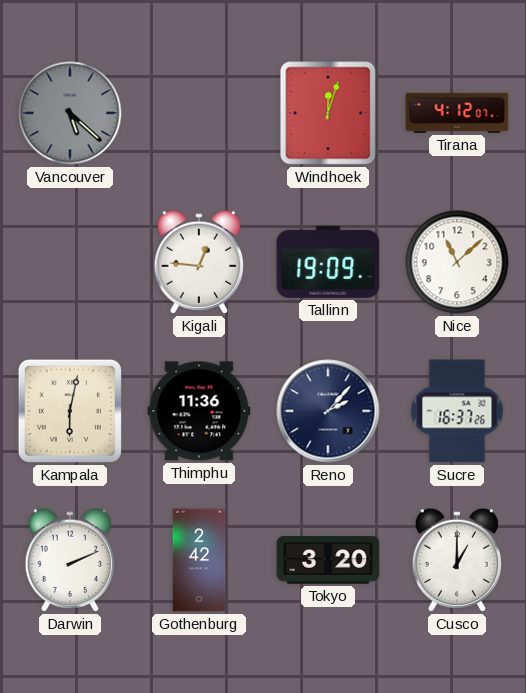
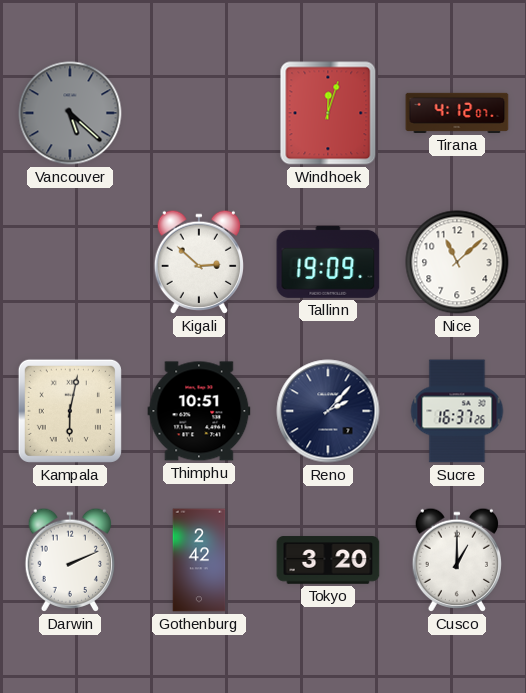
Kigali: 12:46 -> 2:52 (198, 262)
Thimphu: 11:36 -> 10:51 (199, 411)
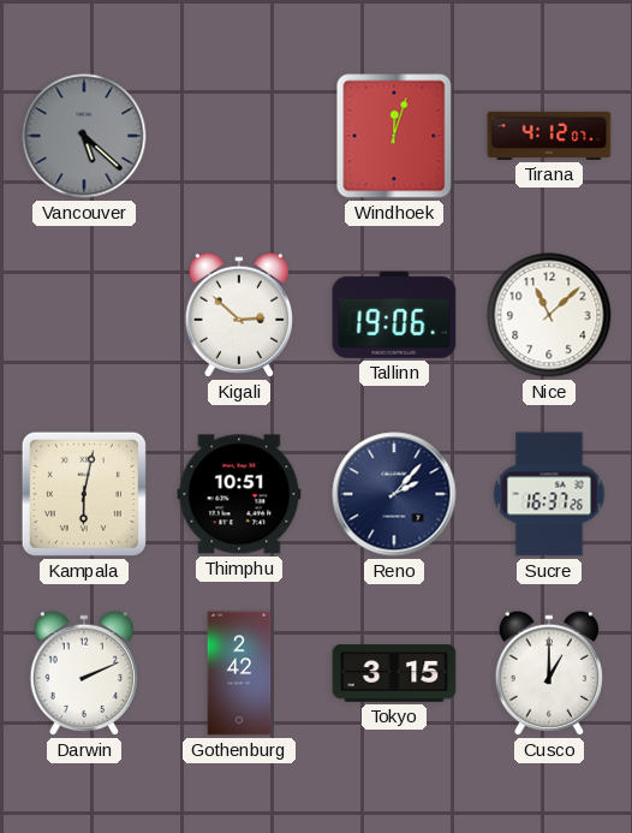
Tallinn: 19:09 -> 19:06 (394, 315)
Tokyo: 3:20 -> 3:15 (394, 673)
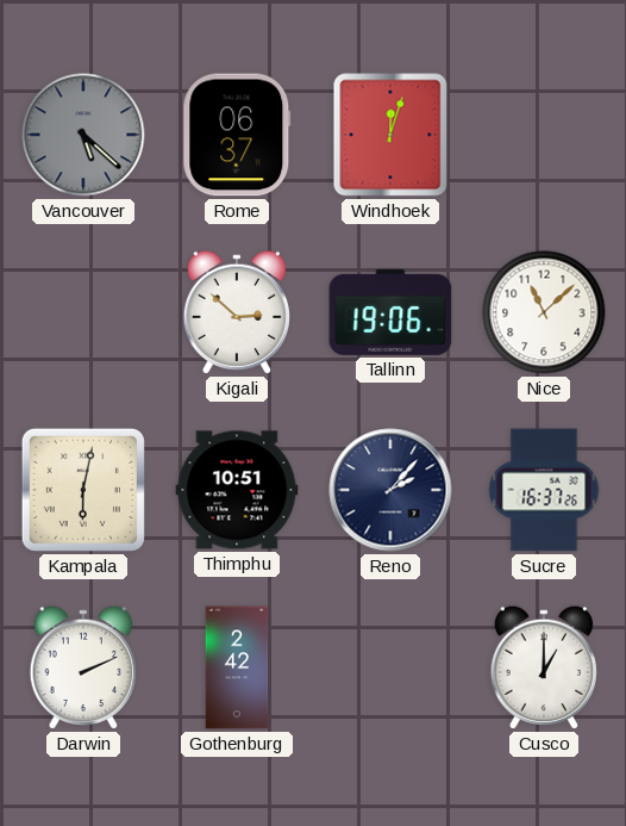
Rome: none -> 06:37 (237, 135)
Tirana: 4:12 -> none (549, 136)
Tokyo: 3:15 -> none (394, 673)
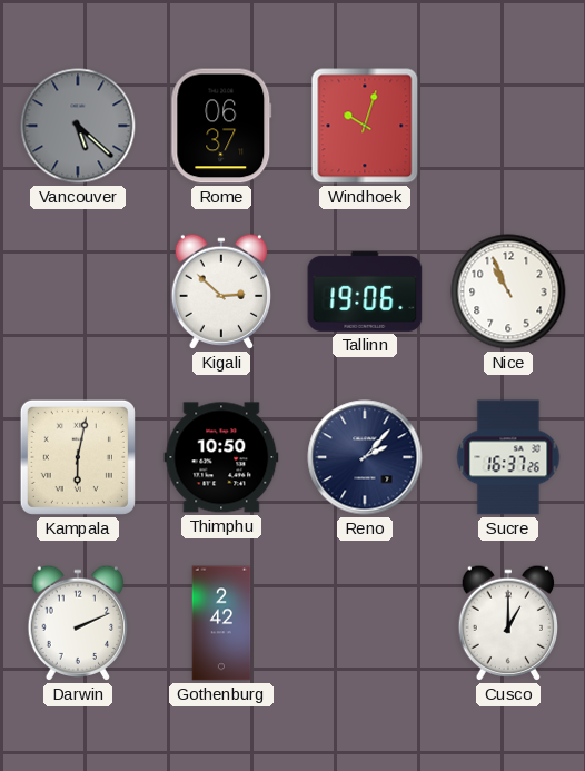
Windhoek: 12:03 -> 10:03 (365, 126)
Nice: 11:08 -> 10:56 (508, 291)
Thimphu: 10:51 -> 10:50 (221, 457)
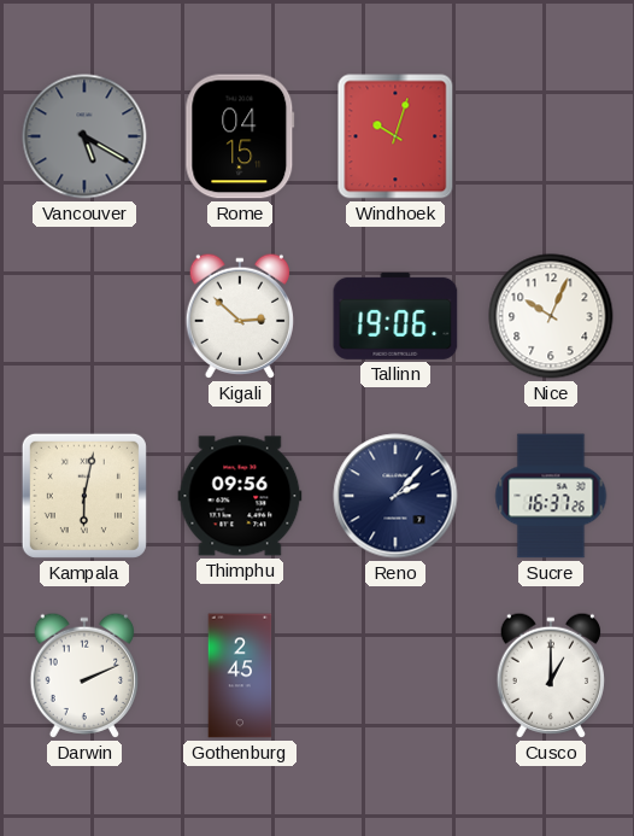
Vancouver: 5:22 -> 5:20 (84, 136)
Rome: 06:37 -> 04:15 (240, 136)
Nice: 10:56 -> 10:04 (551, 316)
Thimphu: 10:50 -> 09:56 (240, 496)
Gothenburg: 2:42 -> 2:45 (240, 676)
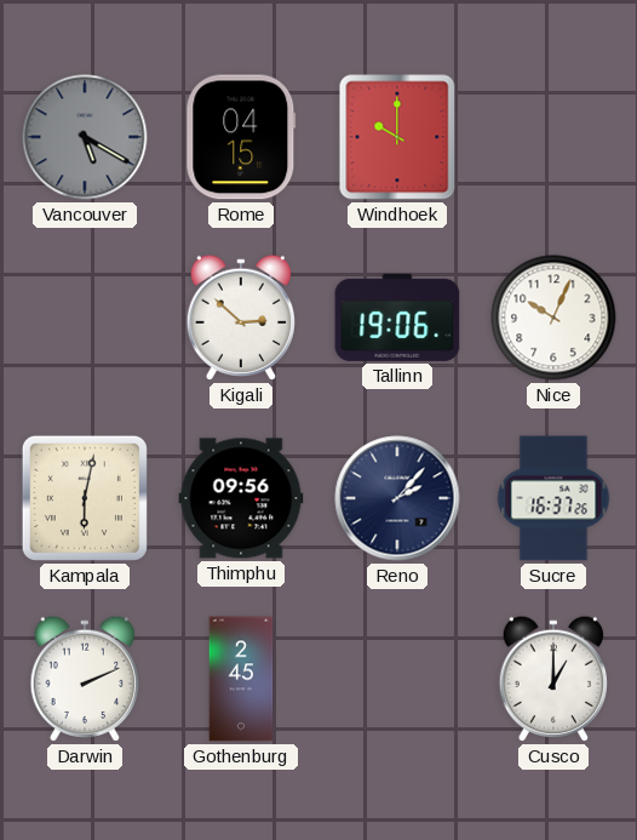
Windhoek: 10:03 -> 10:00 (397, 137)
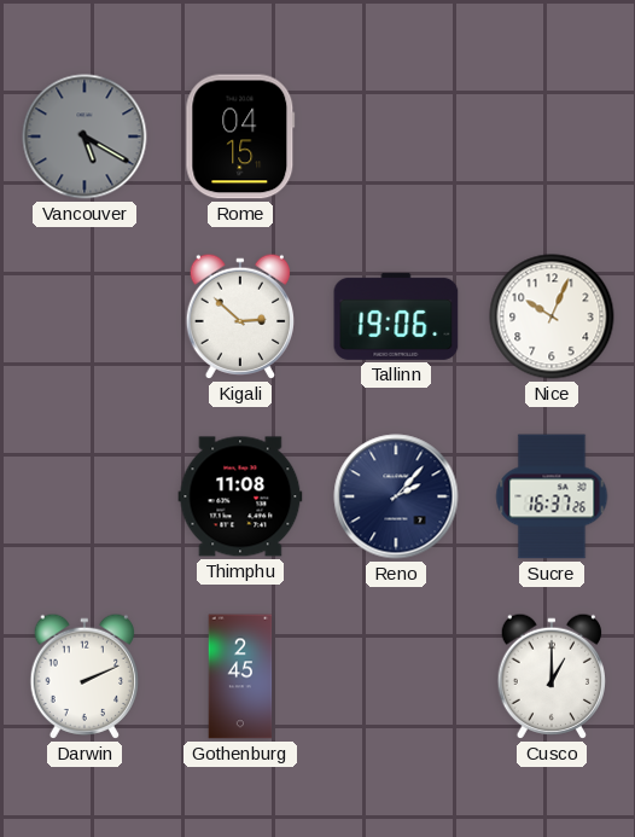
Windhoek: 10:00 -> none (397, 137)
Kampala: 6:02 -> none (85, 498)
Thimphu: 09:56 -> 11:08 (240, 496)
